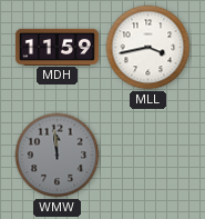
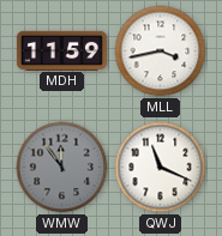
WMW: 11:59 -> 11:54 (62, 168)
QWJ: none -> 11:19 (161, 168)
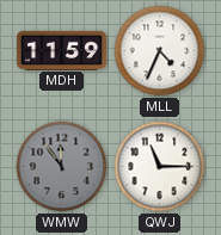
MLL: 3:43 -> 4:34 (160, 51)
QWJ: 11:19 -> 11:15 (160, 167)
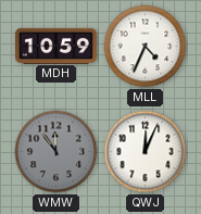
MDH: 11:59 -> 10:59 (55, 46)
QWJ: 11:15 -> 12:04 (146, 152)
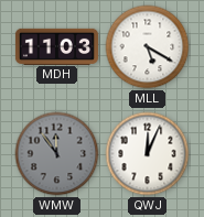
MDH: 10:59 -> 11:03 (56, 46)
MLL: 4:34 -> 5:20 (148, 47)
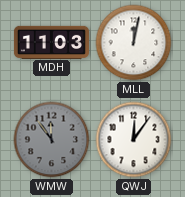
MLL: 5:20 -> 12:02 (134, 43)
QWJ: 12:04 -> 12:06 (134, 140)
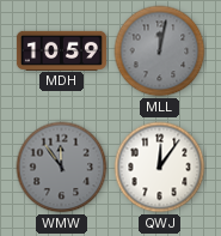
MDH: 11:03 -> 10:59 (61, 50)
MLL dial: white -> grey (160, 52)
